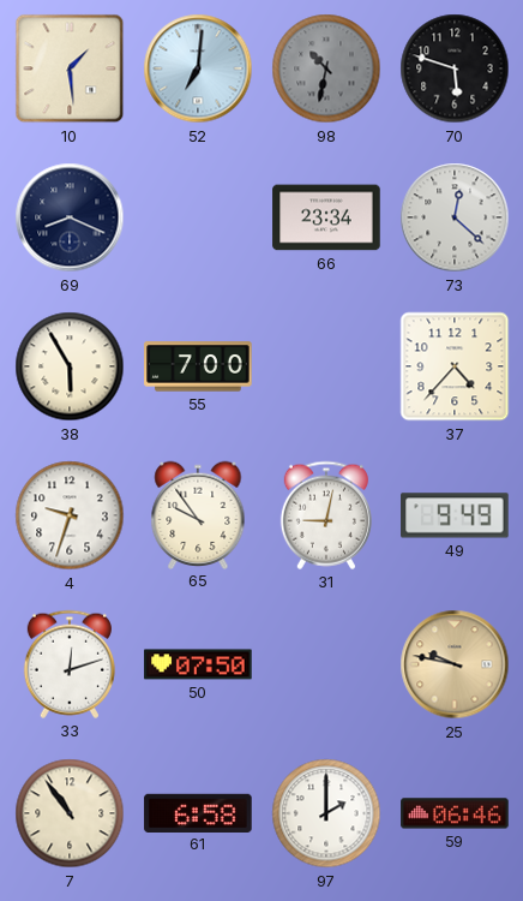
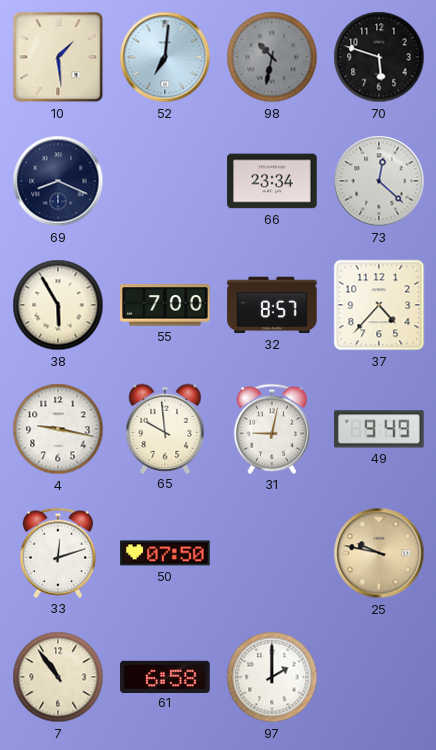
32: none -> 8:57 (272, 305)
4: 9:33 -> 9:17 (58, 429)
65: 9:54 -> 9:59 (165, 428)
59: 06:46 -> none (455, 813)
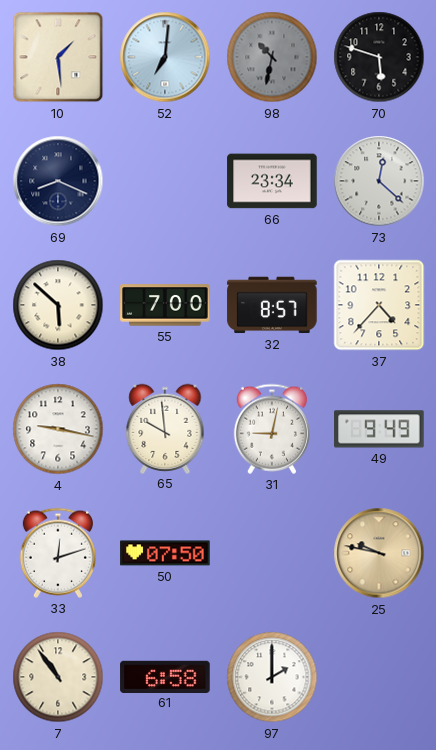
38: 5:55 -> 5:52 (58, 305)
